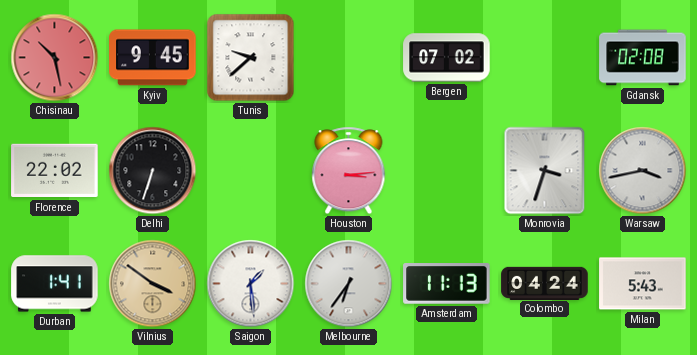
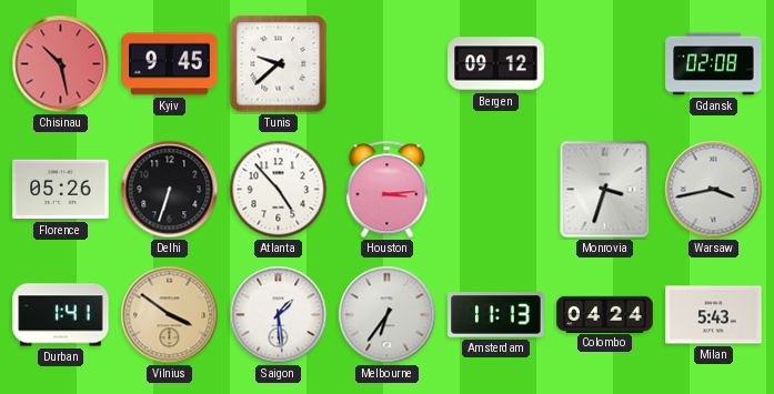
Bergen: 07:02 -> 09:12 (496, 64)
Florence: 22:02 -> 05:26 (61, 190)
Atlanta: none -> 4:53 (279, 190)
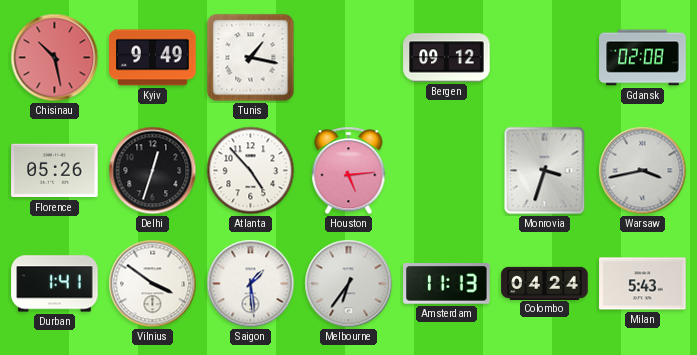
Kyiv: 9:45 -> 9:49 (153, 58)
Tunis: 9:38 -> 1:17 (251, 58)
Delhi: 6:33 -> 12:33 (153, 171)
Houston: 3:14 -> 5:14 (349, 171)
Vilnius dial: champagne -> white (153, 284)
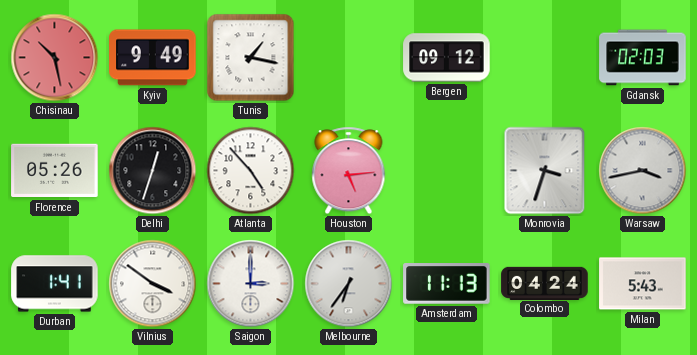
Gdansk: 02:08 -> 02:03 (643, 58)
Saigon: 1:29 -> 3:00 (251, 284)
